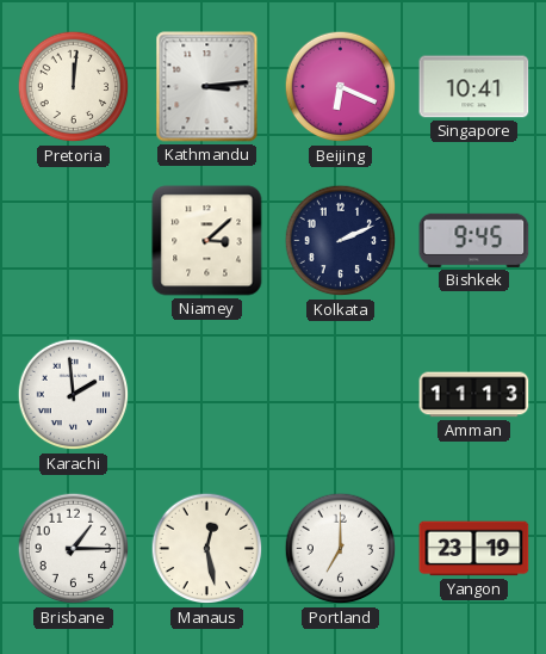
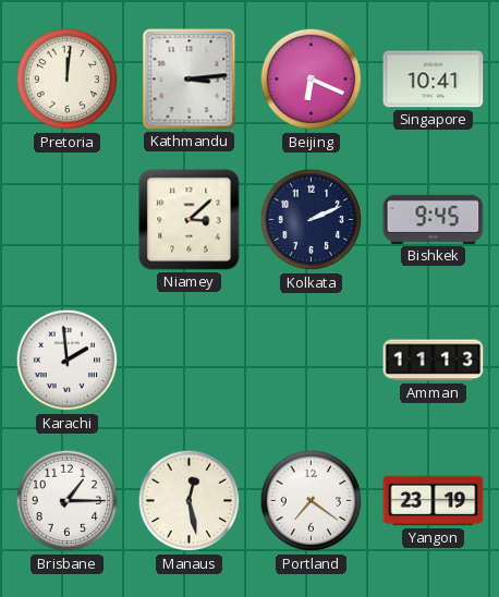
Portland: 7:00 -> 7:21 (312, 501)
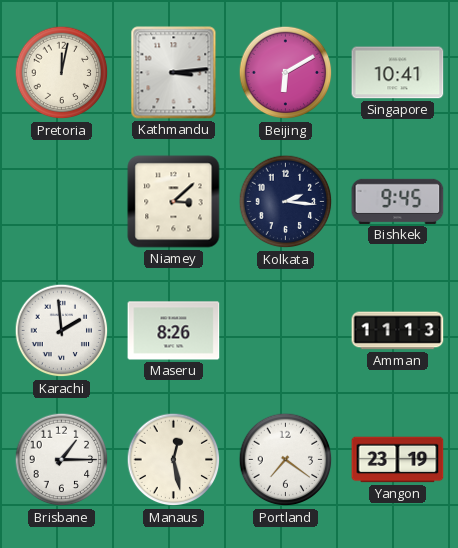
Pretoria: 12:01 -> 12:02 (62, 73)
Beijing: 6:19 -> 6:10 (286, 73)
Kolkata: 2:11 -> 2:16 (286, 202)
Maseru: none -> 8:26 (174, 331)
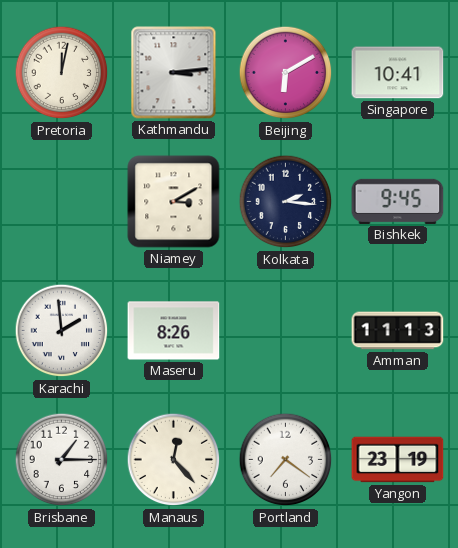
Niamey: 3:08 -> 3:10 (174, 202)
Manaus: 12:28 -> 12:23 (174, 460)
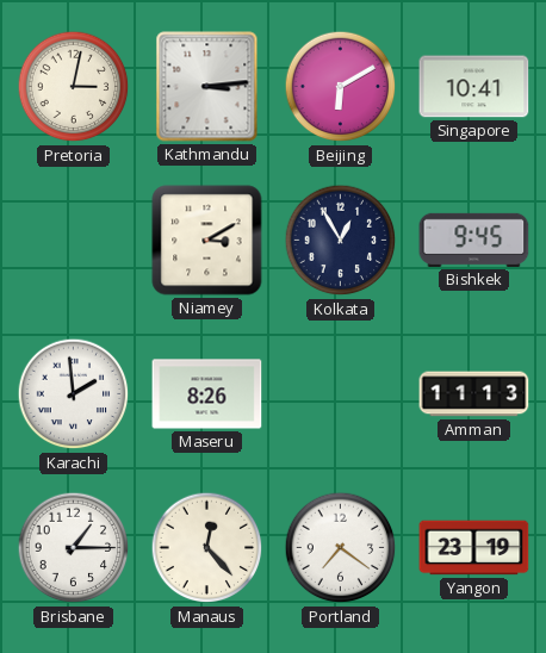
Pretoria: 12:02 -> 3:02 (74, 87)
Kolkata: 2:16 -> 12:55 (341, 241)
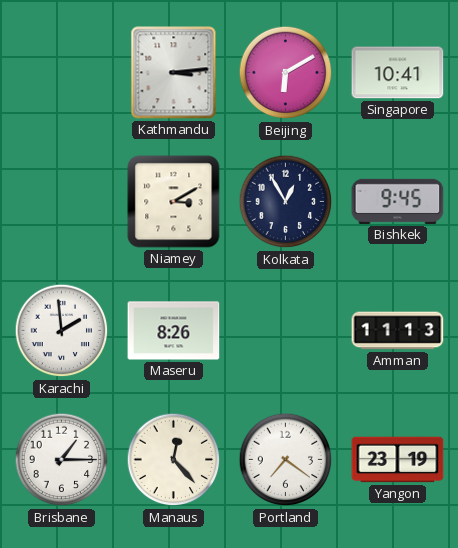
Pretoria: 3:02 -> none (74, 87)
